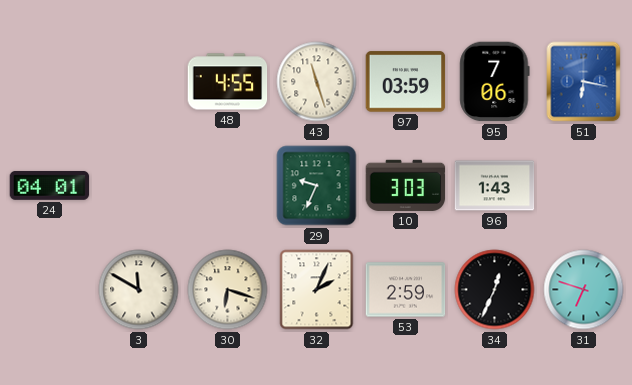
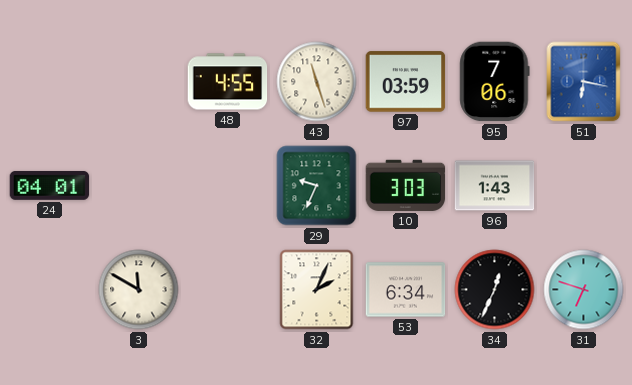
30: 6:18 -> none (228, 290)
53: 2:59 -> 6:34 (406, 290)
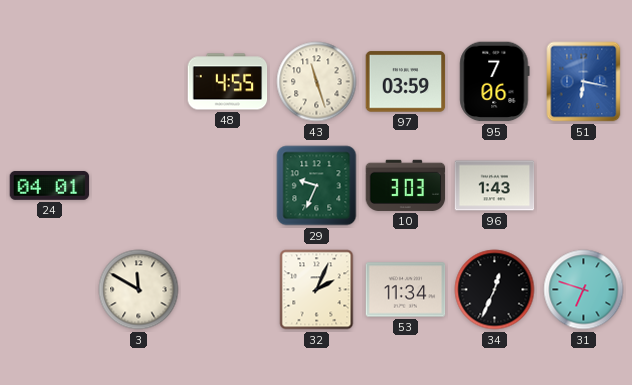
53: 6:34 -> 11:34 (406, 290)
